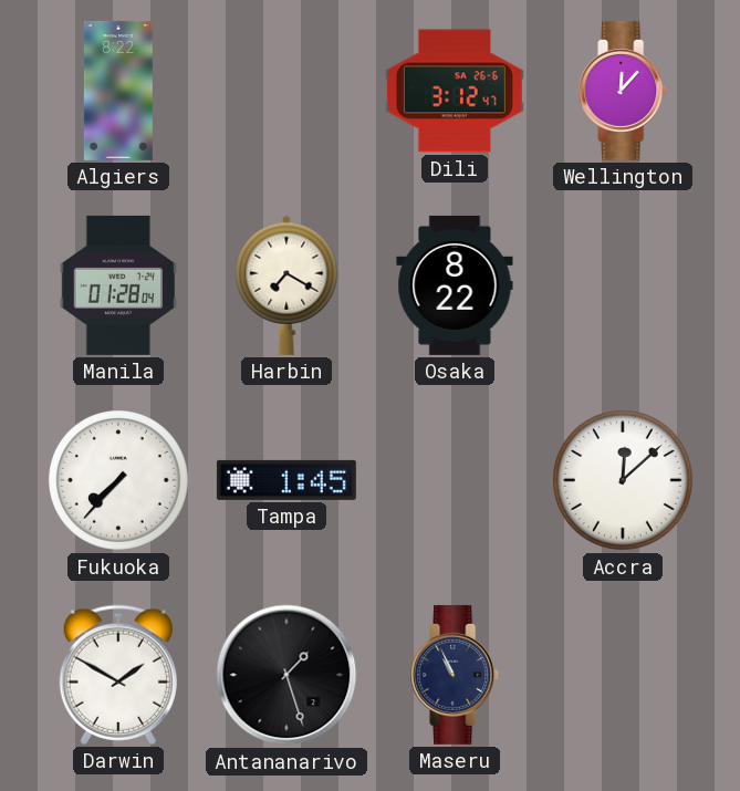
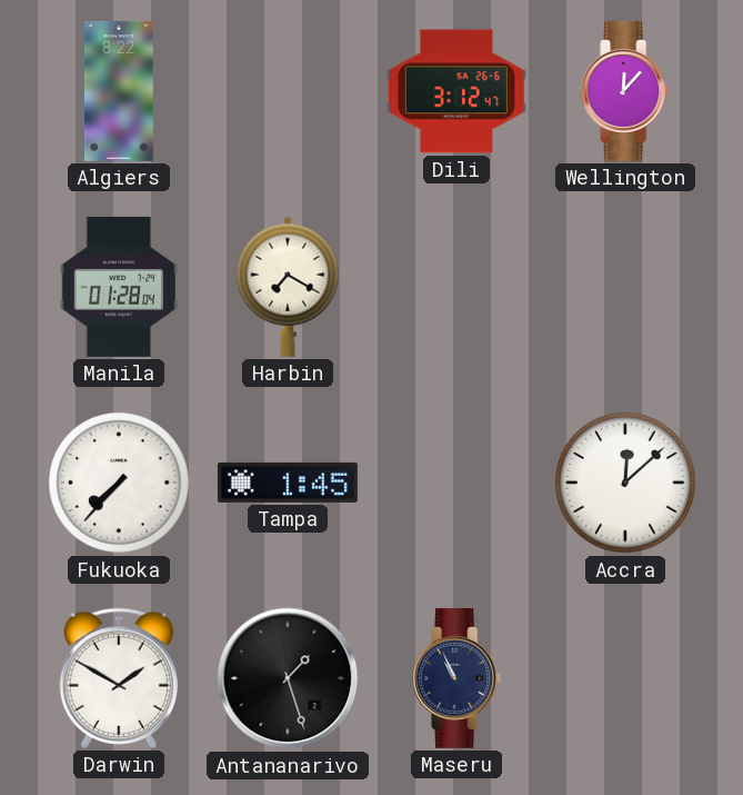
Osaka: 8:22 -> none (455, 285)
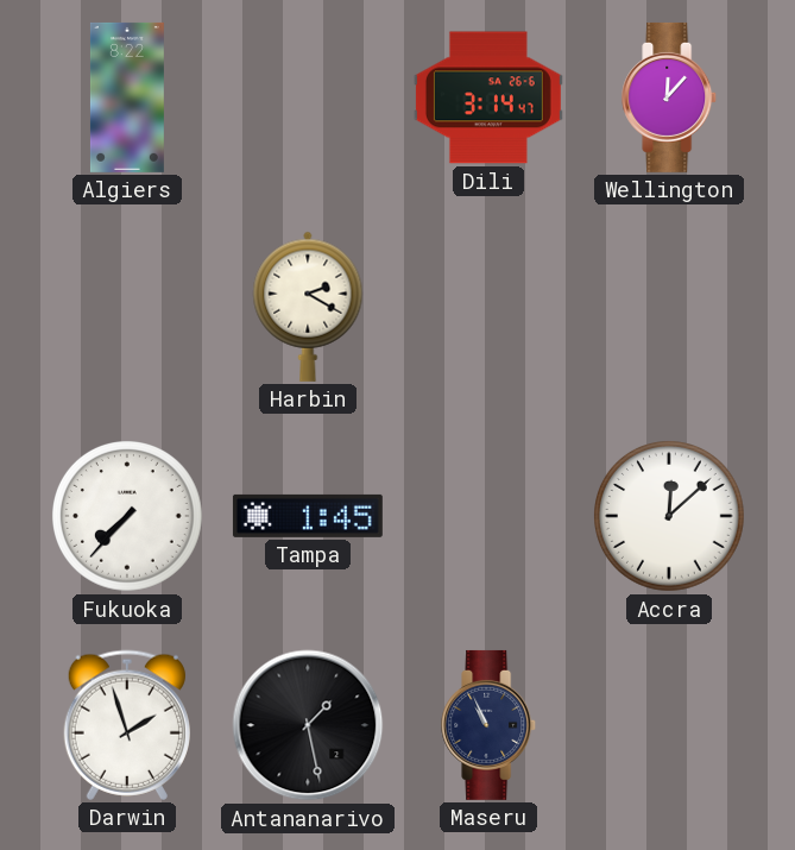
Dili: 3:12 -> 3:14 (488, 97)
Manila: 01:28 -> none (118, 287)
Harbin: 7:20 -> 2:20 (308, 307)
Darwin: 1:50 -> 1:57 (127, 725)
Antananarivo: 1:27 -> 1:28 (308, 725)
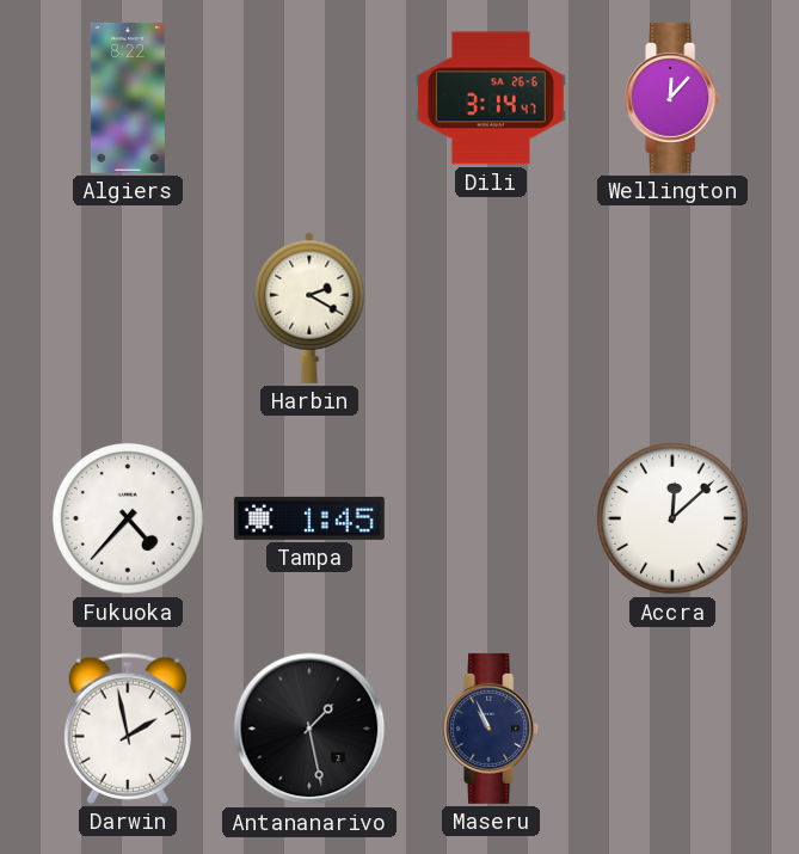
Fukuoka: 7:37 -> 4:37 (129, 520)
Darwin: 1:57 -> 1:58 (128, 729)
